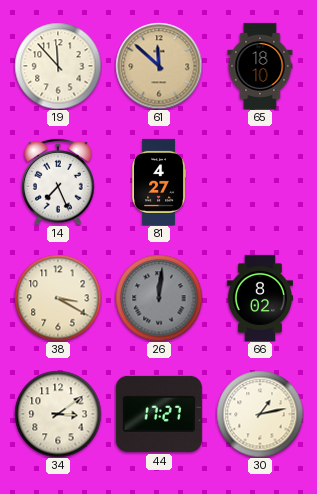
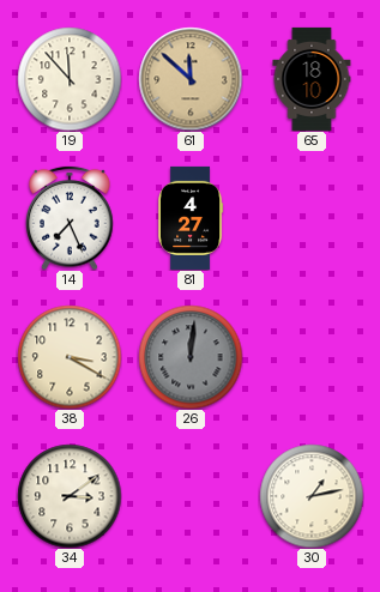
66: 8:02 -> none (259, 298)
44: 17:27 -> none (159, 414)
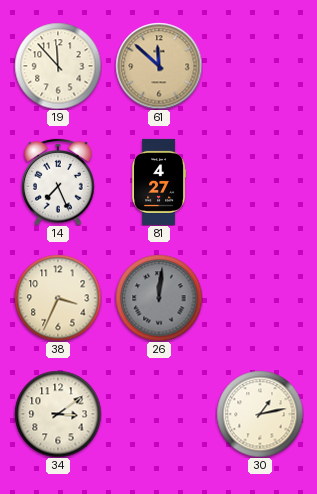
65: 18:10 -> none (312, 79)
38: 3:20 -> 3:34 (58, 298)
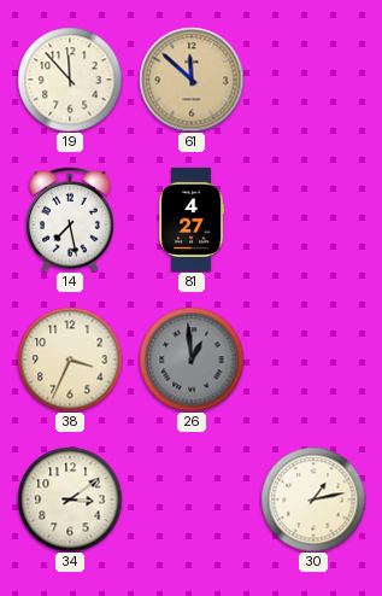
14: 7:26 -> 7:28 (70, 220)
26: 12:01 -> 12:59 (192, 360)
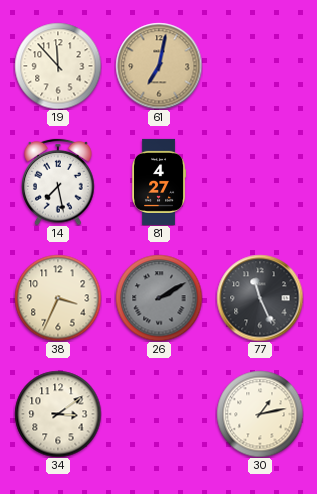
61: 11:52 -> 7:02 (159, 66)
26: 12:59 -> 2:10 (159, 298)
77: none -> 11:26 (260, 298)
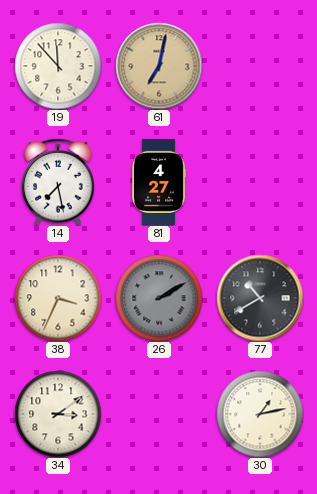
77: 11:26 -> 10:40 (260, 298)
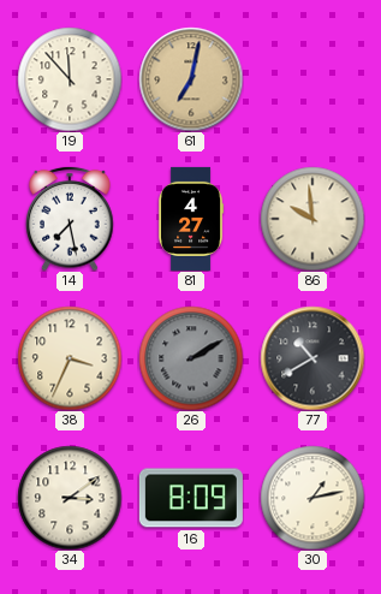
86: none -> 9:59 (312, 219)
16: none -> 8:09 (191, 498)
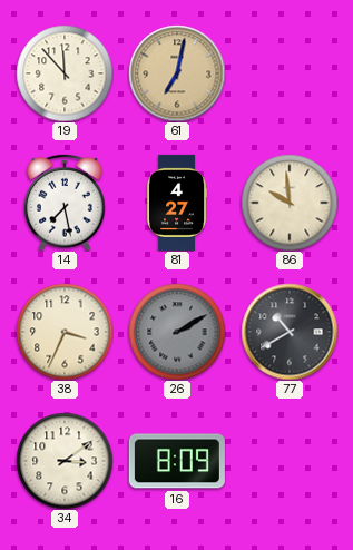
30: 1:13 -> none (312, 498)
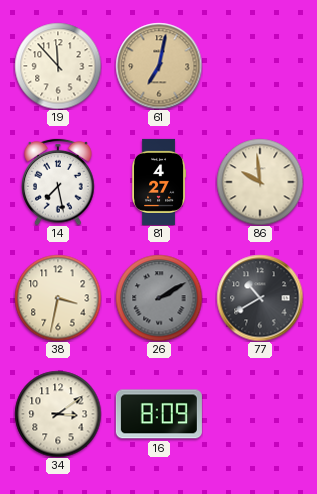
38: 3:34 -> 3:32 (58, 298)
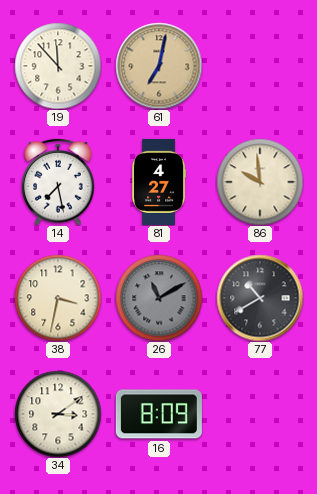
26: 2:10 -> 11:10 (159, 298)
